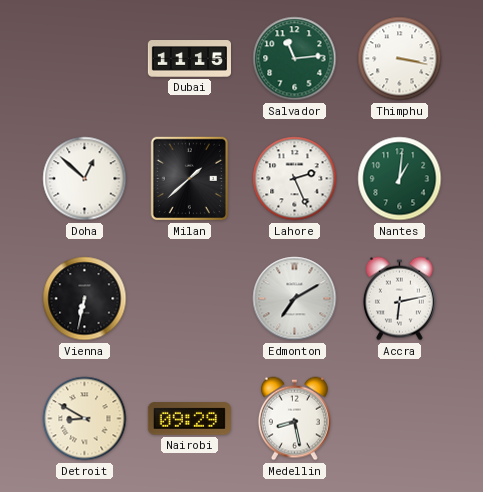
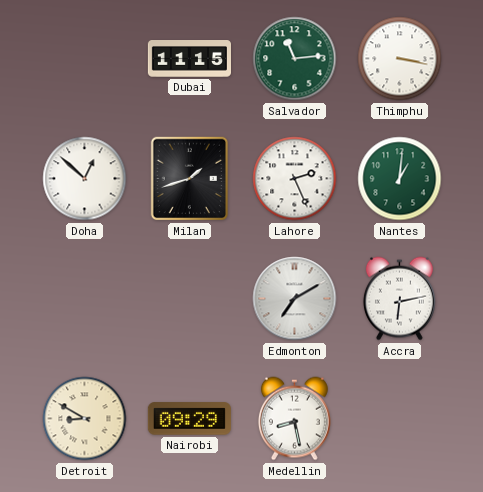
Milan: 1:38 -> 1:42 (190, 179)
Vienna: 6:32 -> none (85, 299)
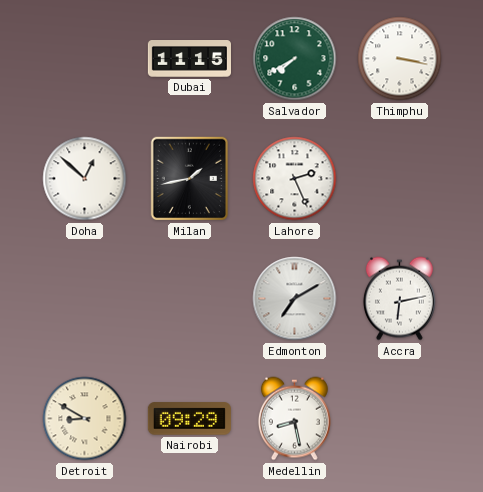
Salvador: 11:14 -> 7:40 (295, 59)
Milan: 1:42 -> 1:43 (190, 179)
Nantes: 1:01 -> none (400, 179)
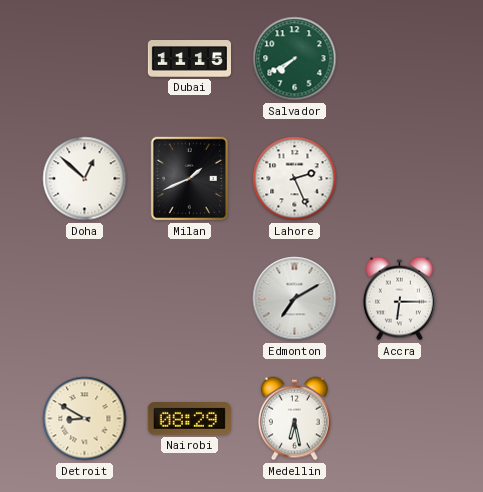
Thimphu: 3:17 -> none (400, 59)
Milan: 1:43 -> 1:41 (190, 179)
Accra: 6:13 -> 6:15 (399, 299)
Nairobi: 09:29 -> 08:29 (189, 419)
Medellin: 8:28 -> 6:28 (294, 419)
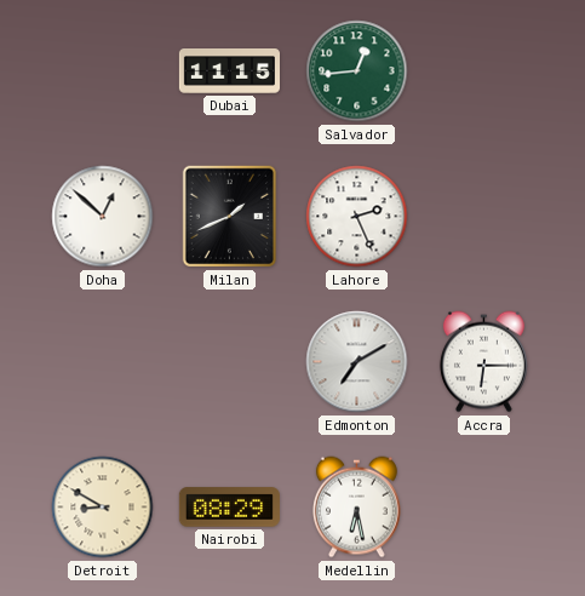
Salvador: 7:40 -> 12:44 (357, 71)
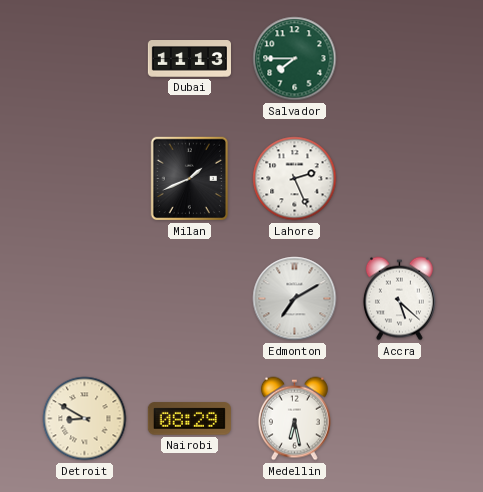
Dubai: 11:15 -> 11:13 (189, 59)
Salvador: 12:44 -> 7:45 (295, 59)
Doha: 12:52 -> none (103, 217)
Accra: 6:15 -> 5:22 (399, 299)
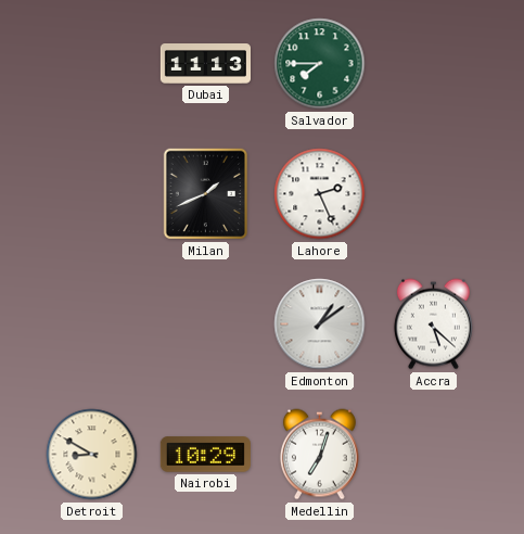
Edmonton: 7:10 -> 1:09 (320, 325)
Nairobi: 08:29 -> 10:29 (205, 455)
Medellin: 6:28 -> 7:03 (319, 455)
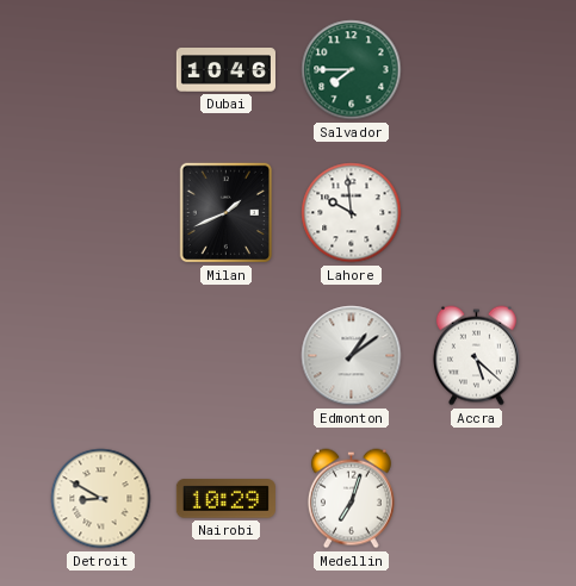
Dubai: 11:13 -> 10:46 (225, 70)
Lahore: 2:26 -> 9:59 (352, 213)
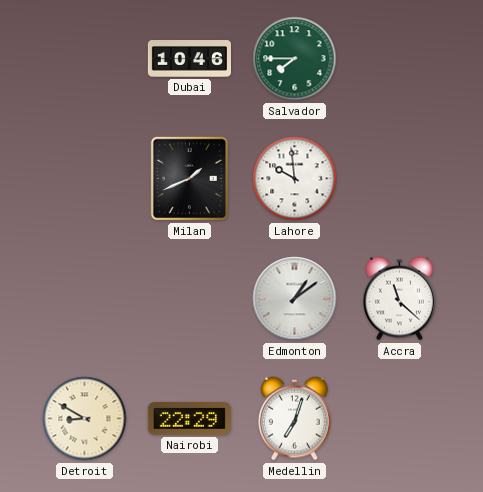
Accra: 5:22 -> 11:22 (399, 299)
Nairobi: 10:29 -> 22:29 (189, 419)
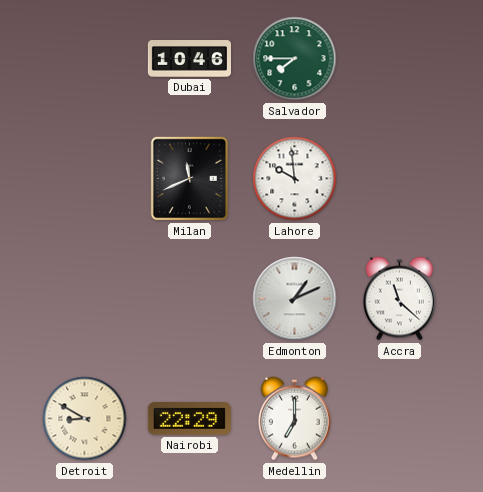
Milan: 1:41 -> 11:41 (190, 179)
Edmonton: 1:09 -> 1:11 (295, 299)
Medellin: 7:03 -> 7:00 (294, 419)
